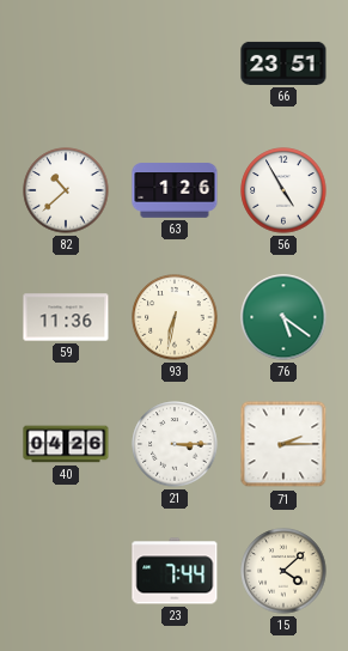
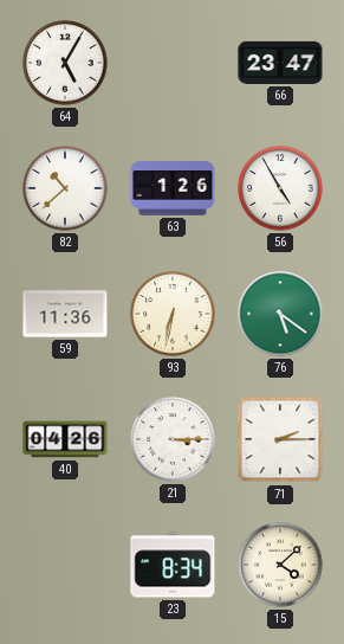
64: none -> 5:05 (65, 63)
66: 23:51 -> 23:47 (280, 63)
23: 7:44 -> 8:34 (173, 565)
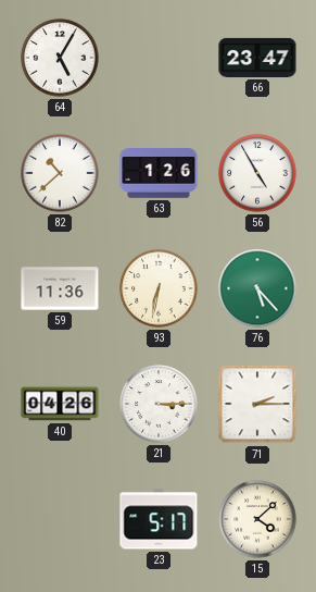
76: 5:21 -> 5:23 (257, 288)
23: 8:34 -> 5:17 (159, 519)
